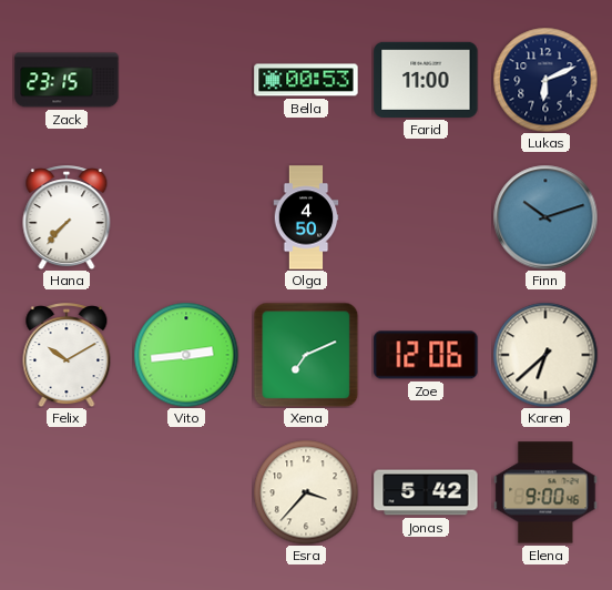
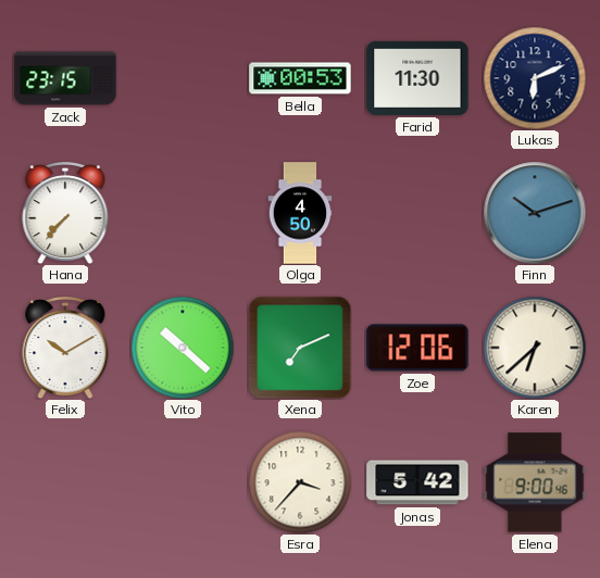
Farid: 11:00 -> 11:30 (417, 78)
Vito: 2:44 -> 10:22 (183, 348)
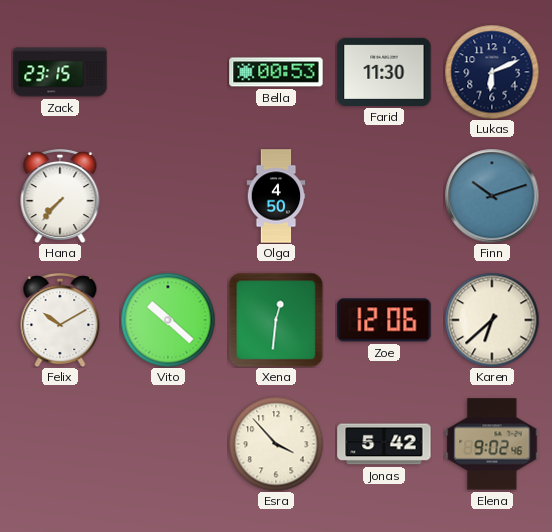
Xena: 7:11 -> 12:31 (276, 320)
Esra: 3:37 -> 3:53 (276, 444)
Elena: 9:00 -> 9:02 (492, 444)
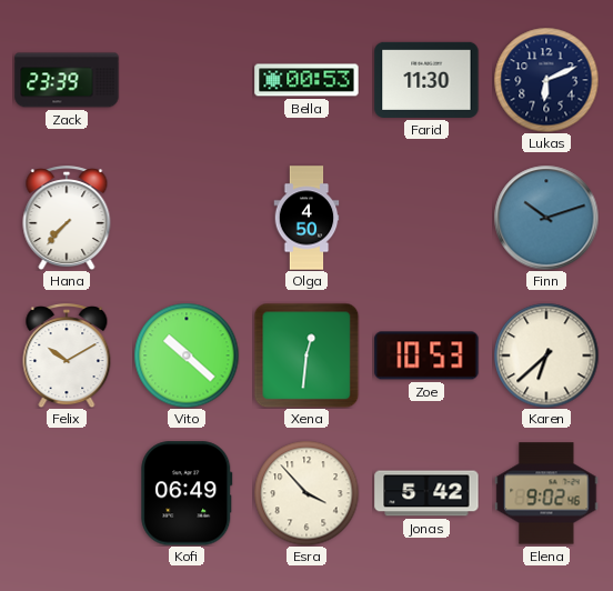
Zack: 23:15 -> 23:39 (67, 80)
Zoe: 12:06 -> 10:53 (426, 355)
Kofi: none -> 06:49 (187, 493)
